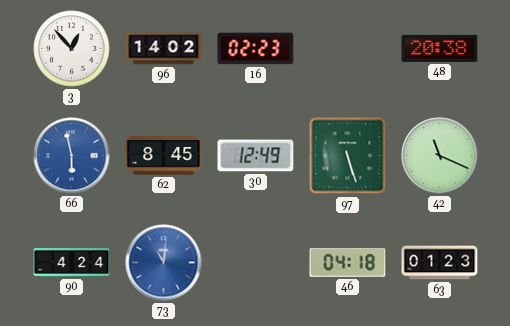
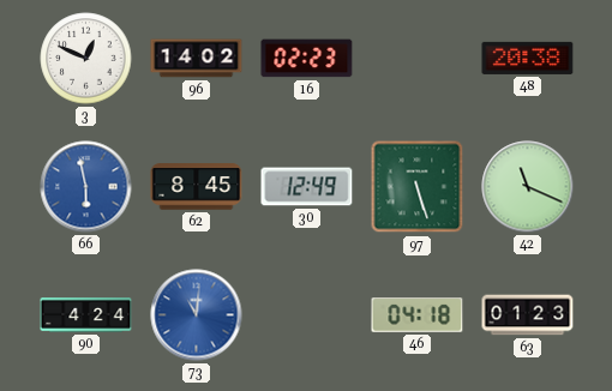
3: 12:53 -> 12:49 (86, 59)
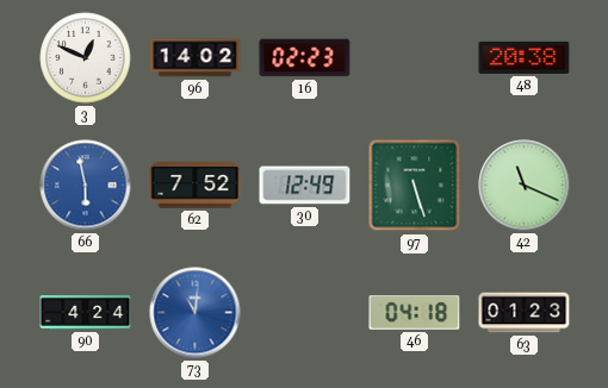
62: 8:45 -> 7:52 (196, 186)
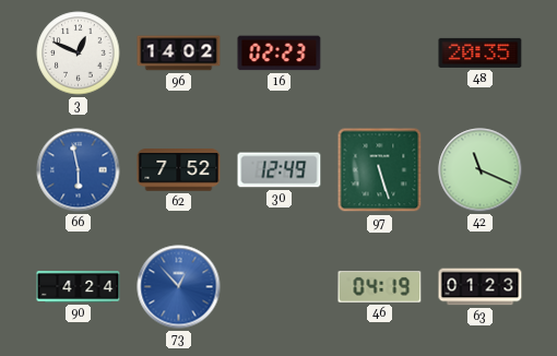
48: 20:38 -> 20:35 (481, 52)
73: 11:01 -> 12:53 (179, 287)
46: 04:18 -> 04:19 (380, 287)
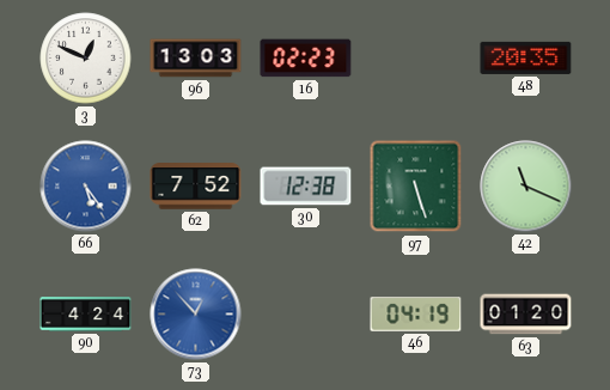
96: 14:02 -> 13:03 (196, 59)
66: 5:58 -> 5:24 (86, 187)
30: 12:49 -> 12:38 (306, 187)
63: 01:23 -> 01:20 (526, 315)
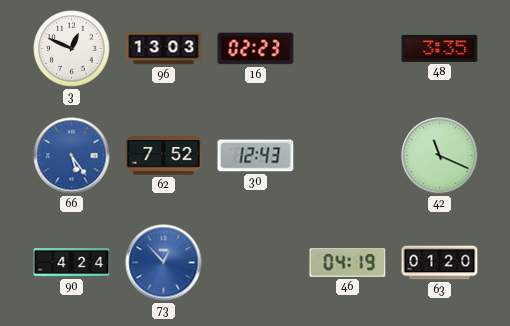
48: 20:35 -> 3:35 (440, 48)
30: 12:38 -> 12:43 (256, 156)
97: 5:27 -> none (416, 187)
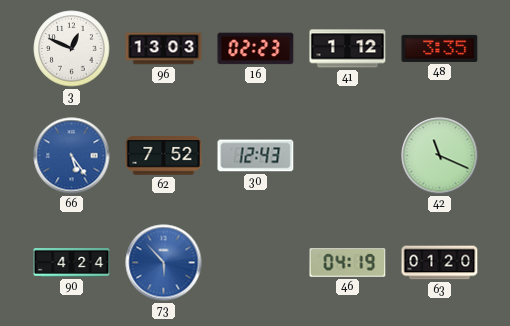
41: none -> 1:12 (348, 49)
73: 12:53 -> 5:53 (164, 263)
